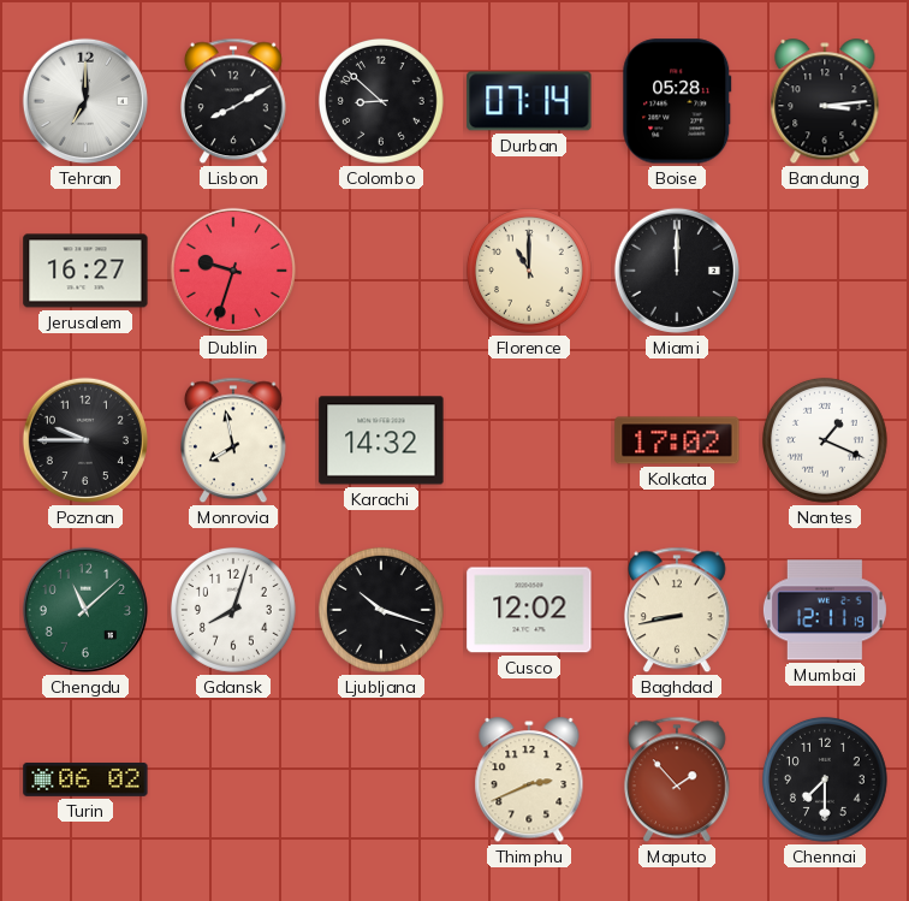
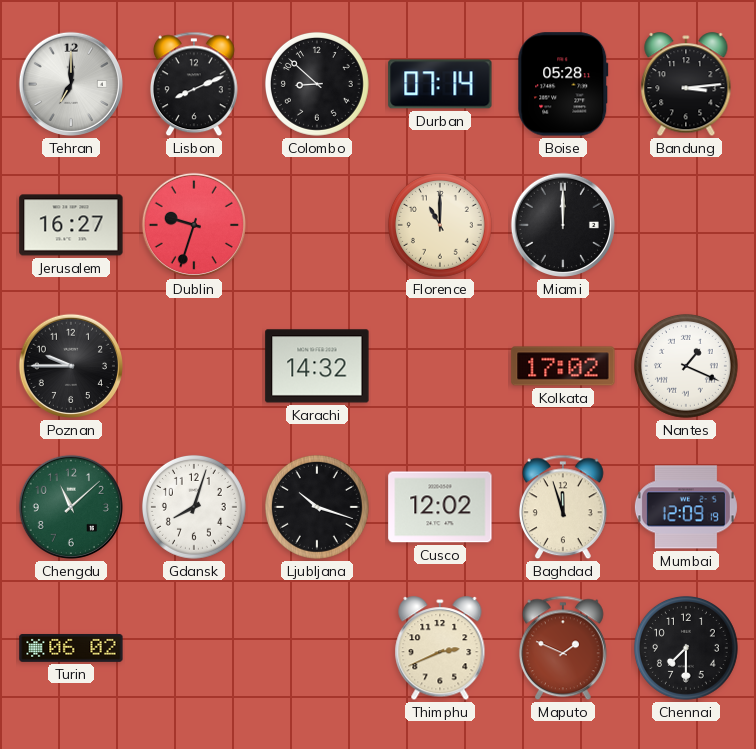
Lisbon: 8:10 -> 8:11 (194, 84)
Monrovia: 7:58 -> none (233, 440)
Baghdad: 8:43 -> 11:57 (563, 507)
Mumbai: 12:11 -> 12:09 (686, 507)
Maputo: 1:53 -> 1:49 (563, 648)
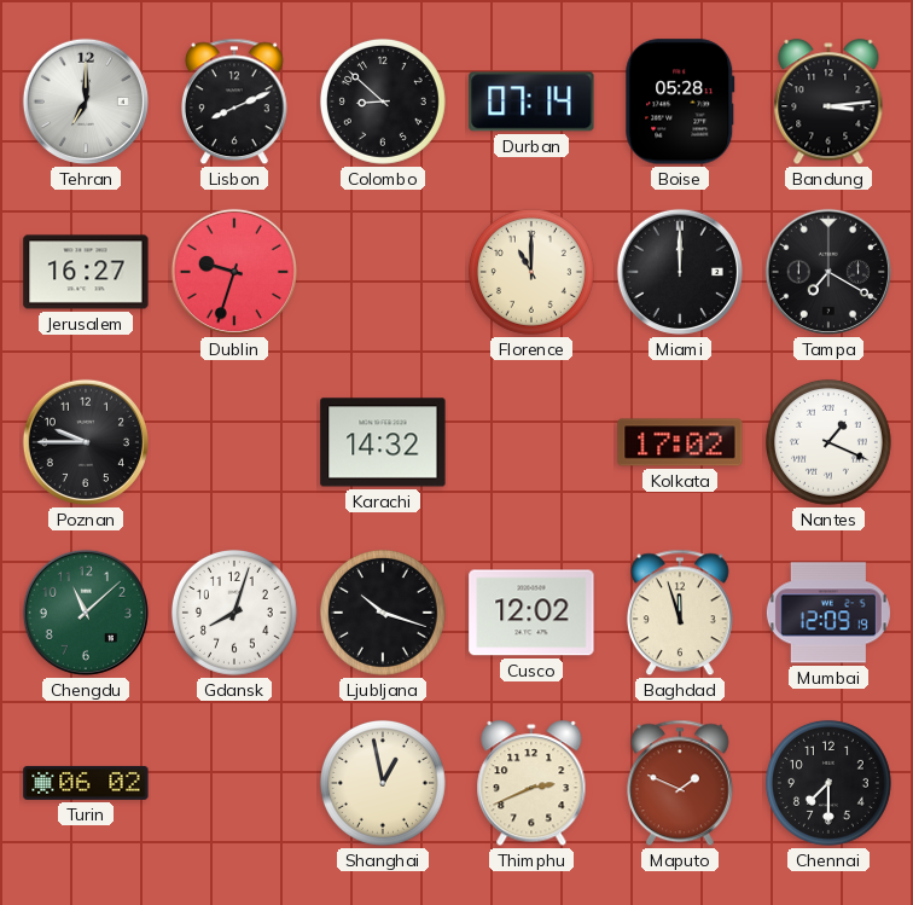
Tampa: none -> 7:20 (828, 272)
Shanghai: none -> 12:58 (383, 783)
